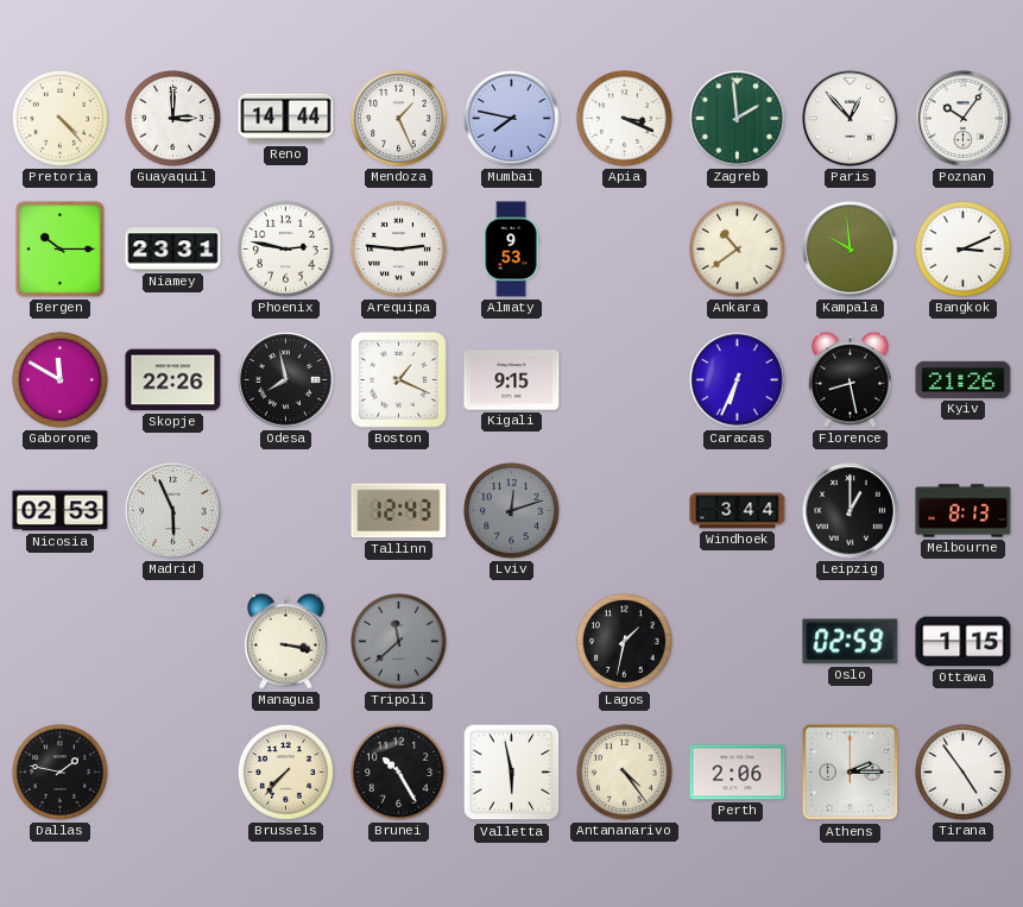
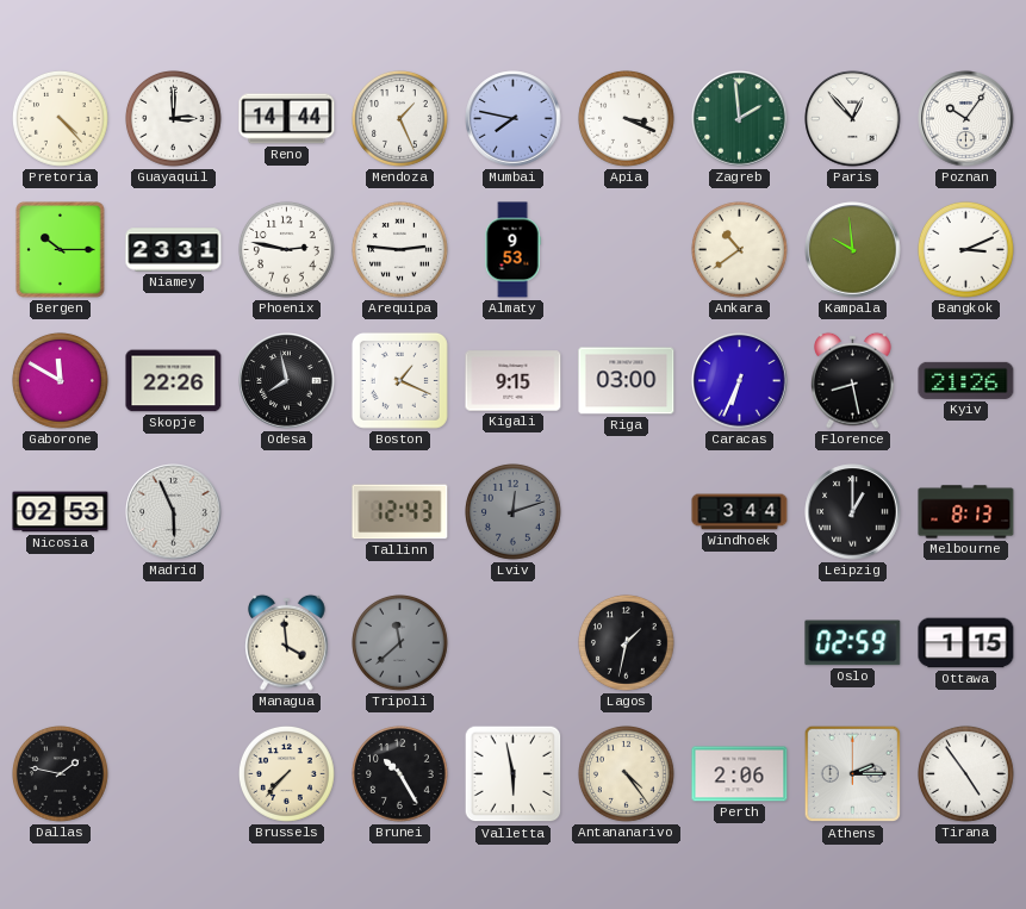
Riga: none -> 03:00 (627, 381)
Managua: 3:17 -> 3:59 (287, 642)
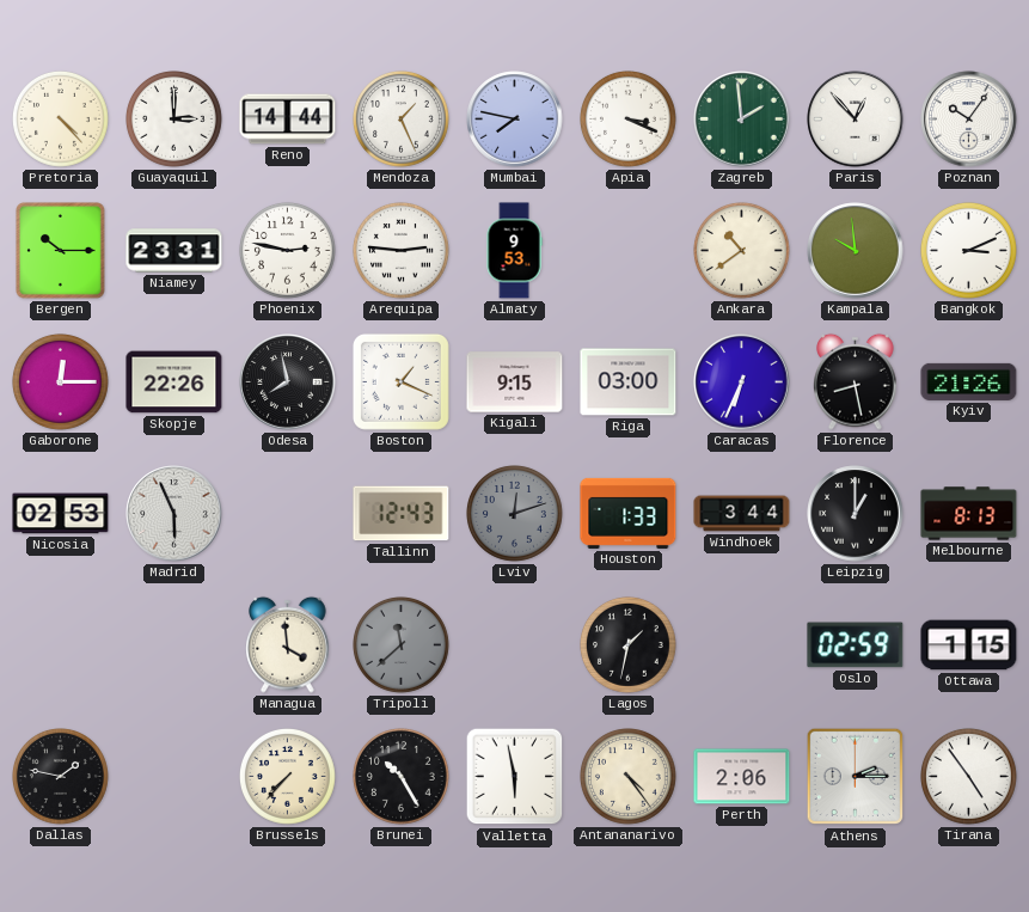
Gaborone: 11:50 -> 12:15 (61, 382)
Houston: none -> 1:33 (629, 513)
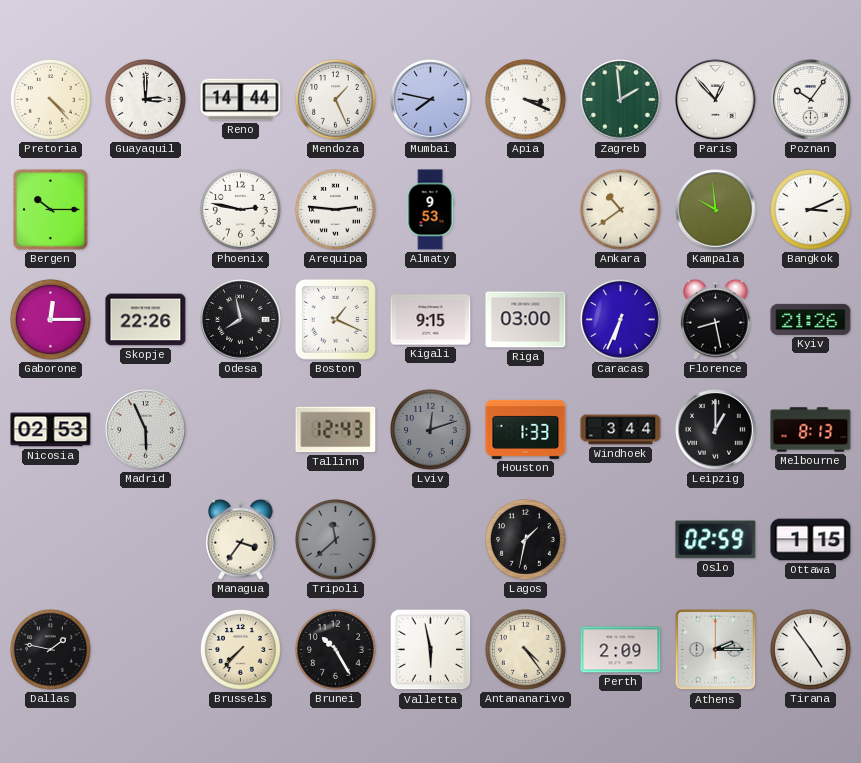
Niamey: 23:31 -> none (174, 251)
Managua: 3:59 -> 3:36 (241, 539)
Perth: 2:06 -> 2:09 (621, 650)
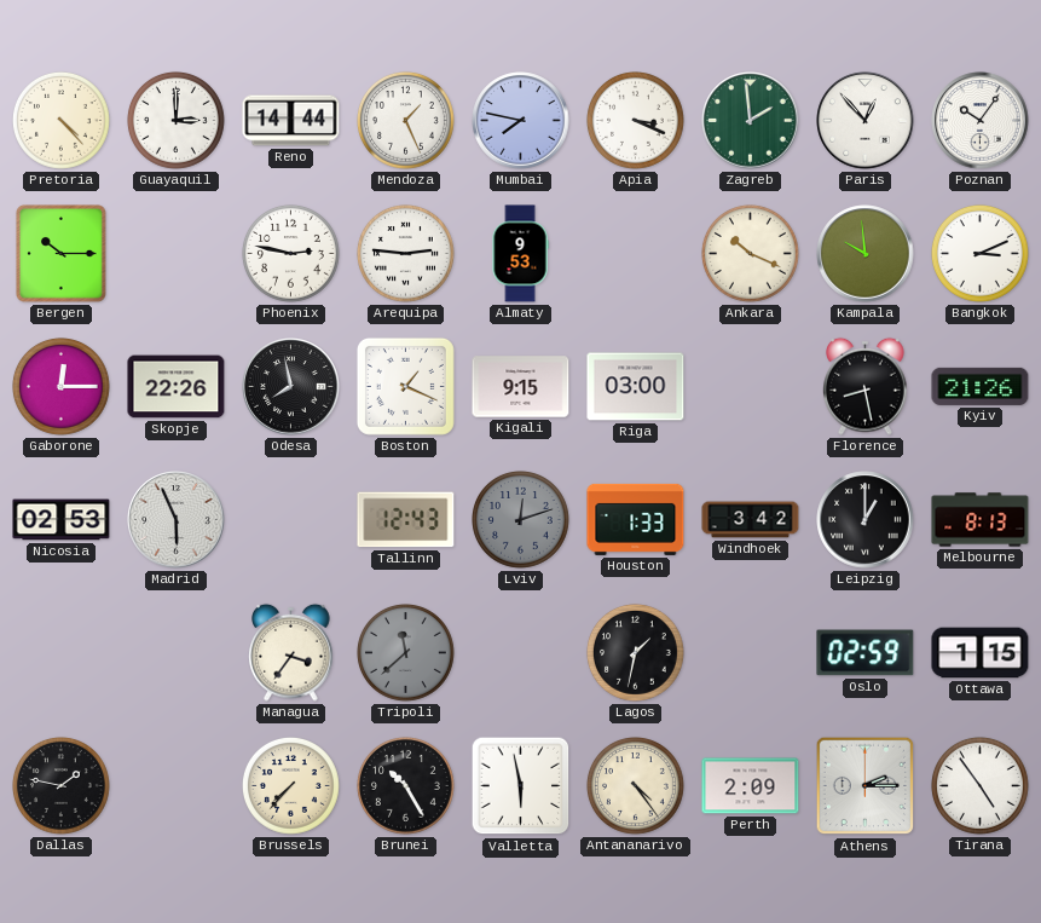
Ankara: 10:39 -> 10:19 (751, 254)
Caracas: 6:34 -> none (621, 320)
Windhoek: 3:44 -> 3:42 (751, 520)
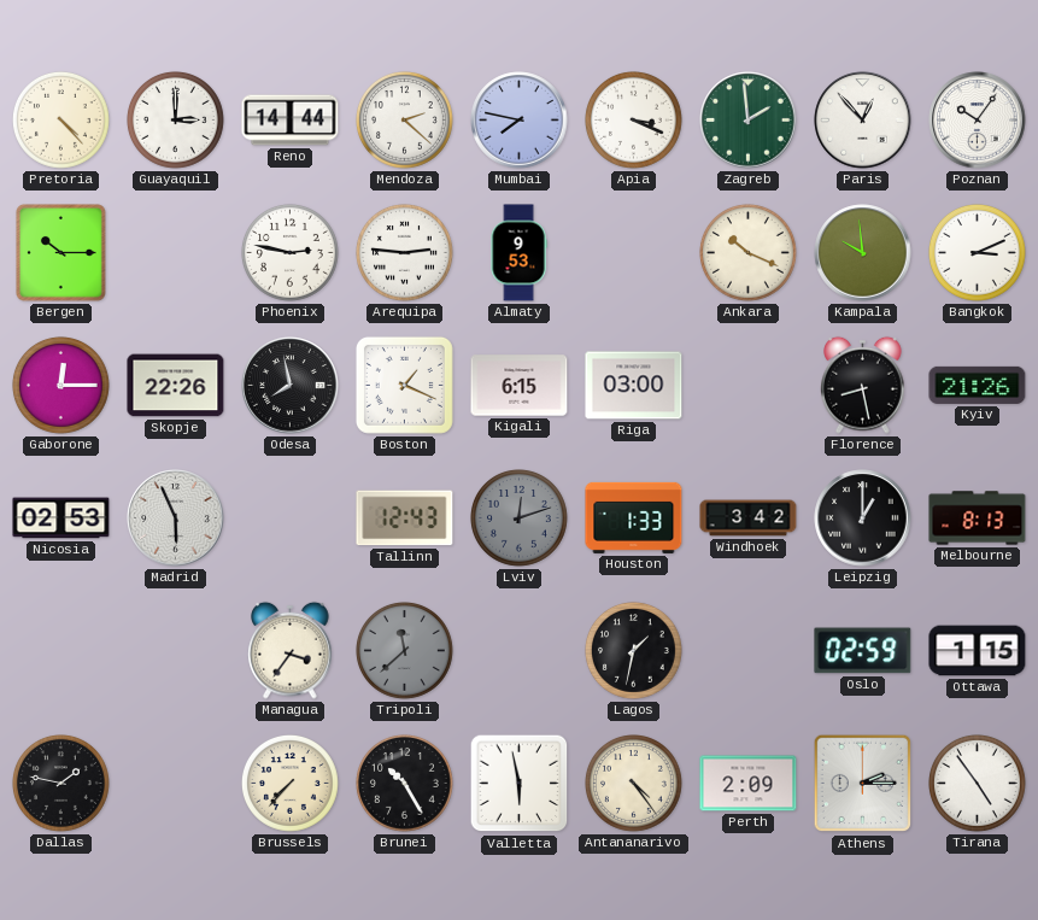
Mendoza: 1:26 -> 2:22 (405, 121)
Kigali: 9:15 -> 6:15 (520, 386)
